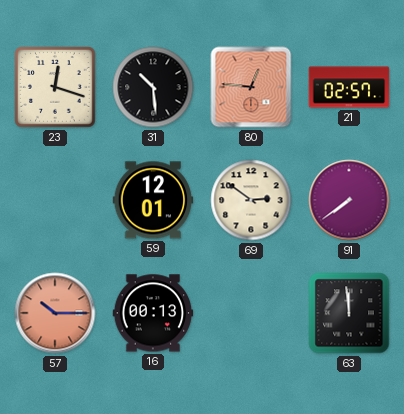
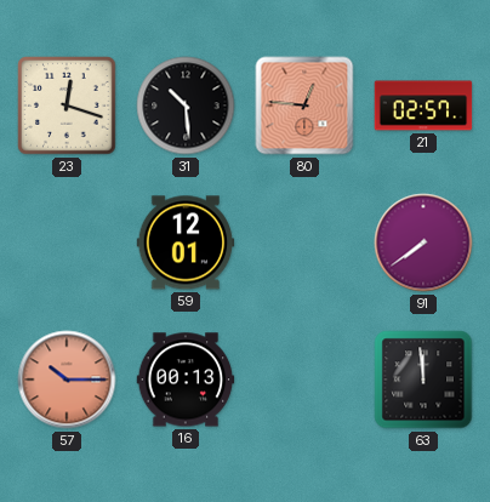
69: 2:51 -> none (251, 200)
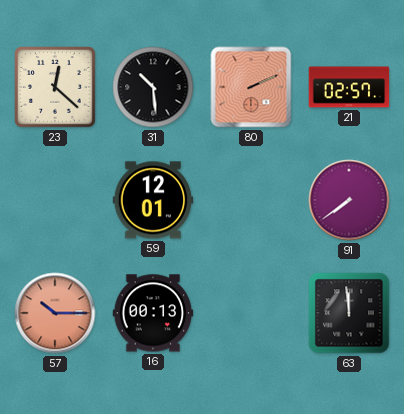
23: 12:18 -> 12:22 (55, 87)
80: 12:46 -> 2:11 (251, 87)
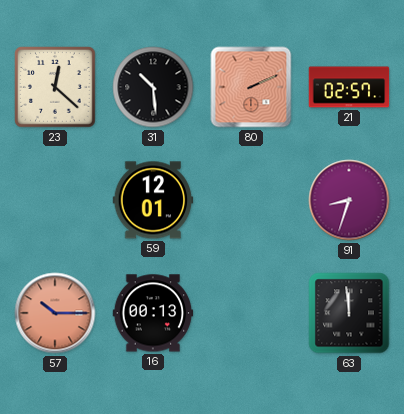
91: 7:39 -> 8:33 (349, 200)
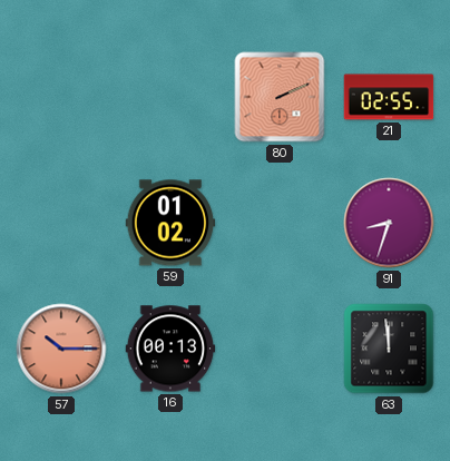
23: 12:22 -> none (55, 87)
31: 10:29 -> none (153, 87)
21: 02:57 -> 02:55 (389, 97)
59: 12:01 -> 01:02 (170, 223)
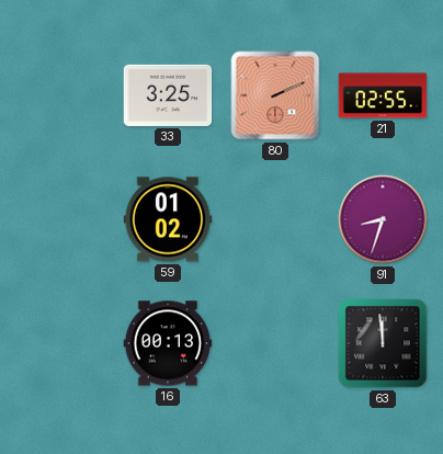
33: none -> 3:25 (168, 95)
57: 10:15 -> none (61, 349)
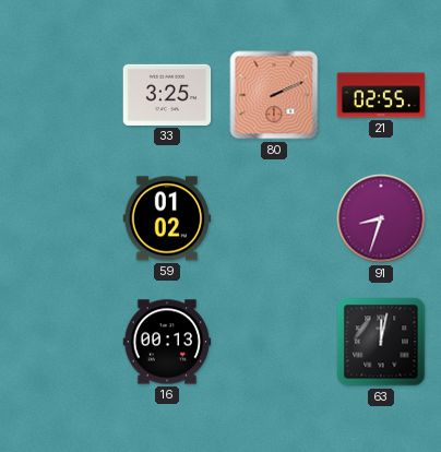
63: 11:59 -> 12:02 (381, 342)
